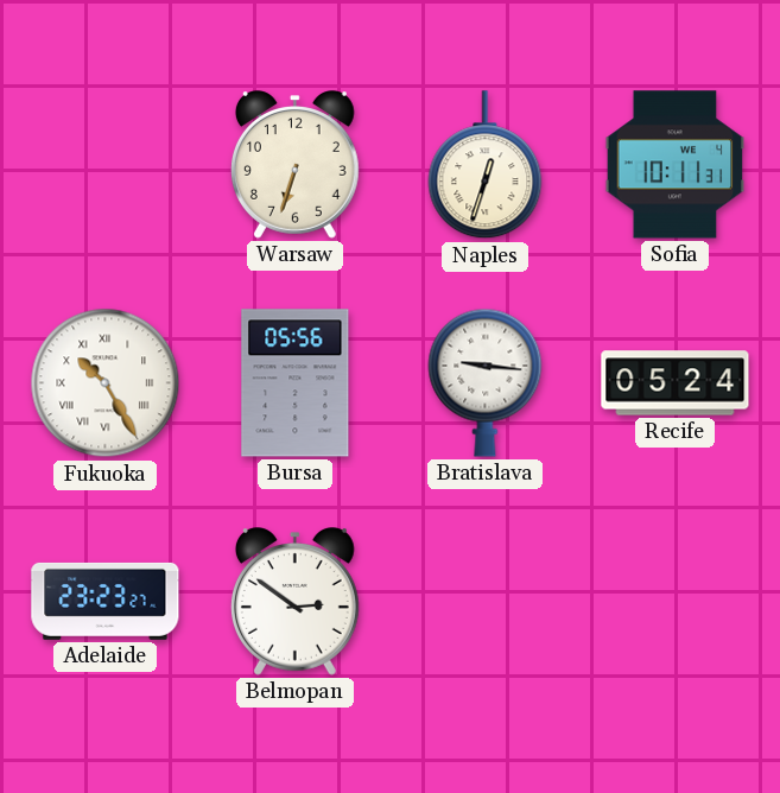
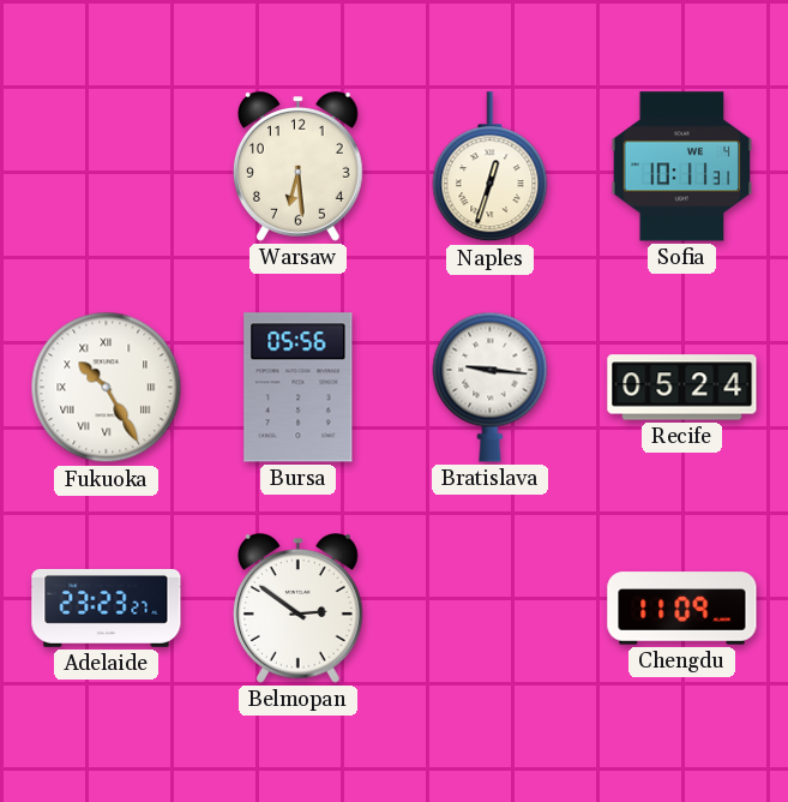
Warsaw: 6:33 -> 6:29 (297, 167)
Chengdu: none -> 11:09 (682, 609)
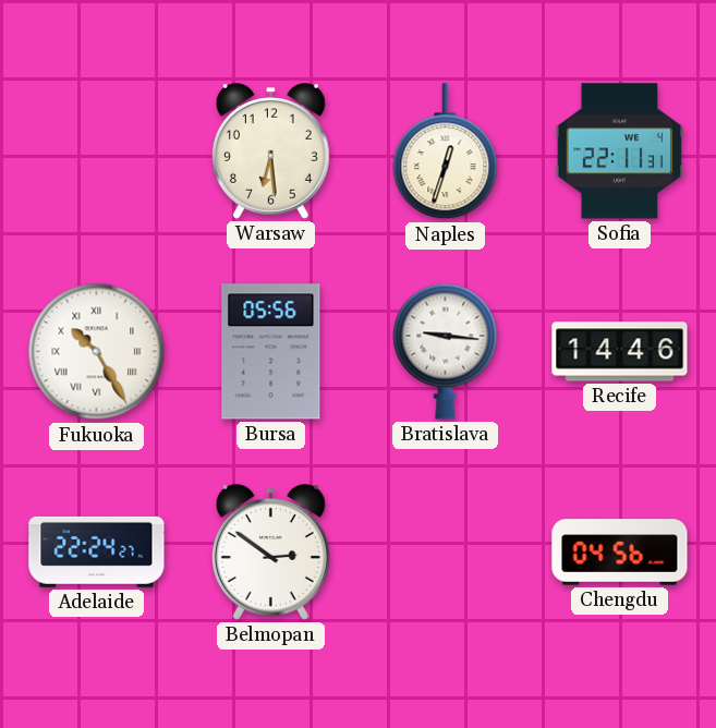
Sofia: 10:11 -> 22:11 (620, 151)
Recife: 05:24 -> 14:46 (620, 352)
Adelaide: 23:23 -> 22:24 (97, 551)
Chengdu: 11:09 -> 04:56 (620, 553)
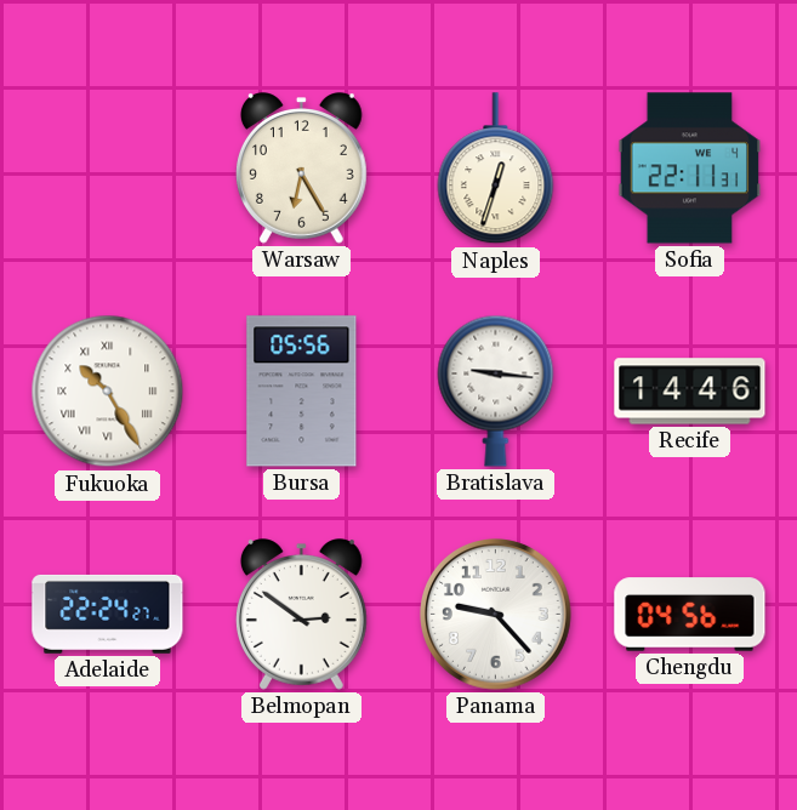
Warsaw: 6:29 -> 6:25 (301, 169)
Panama: none -> 9:23 (496, 615)
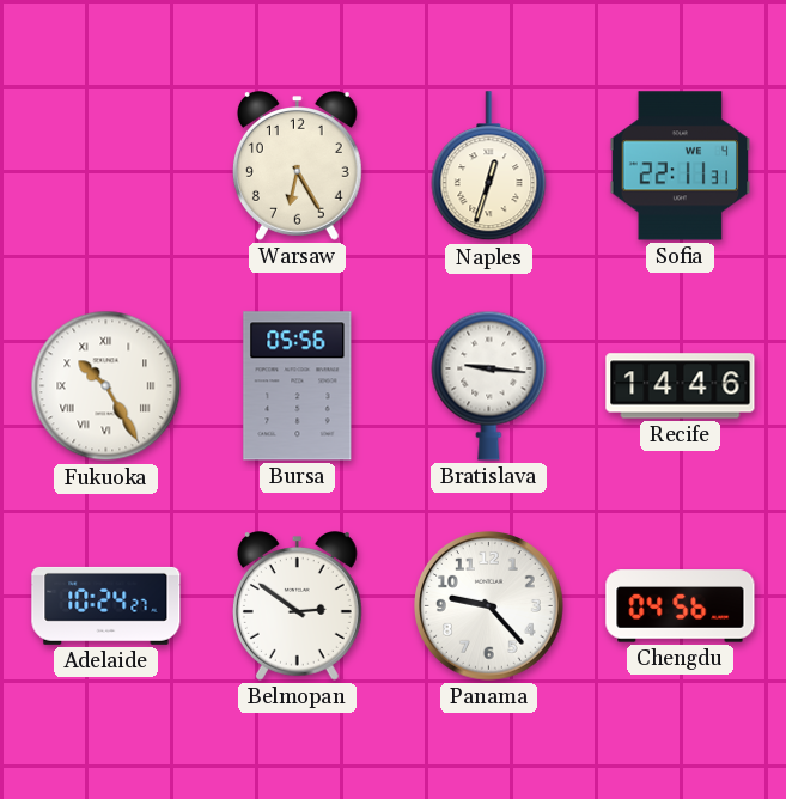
Adelaide: 22:24 -> 10:24 (106, 605)
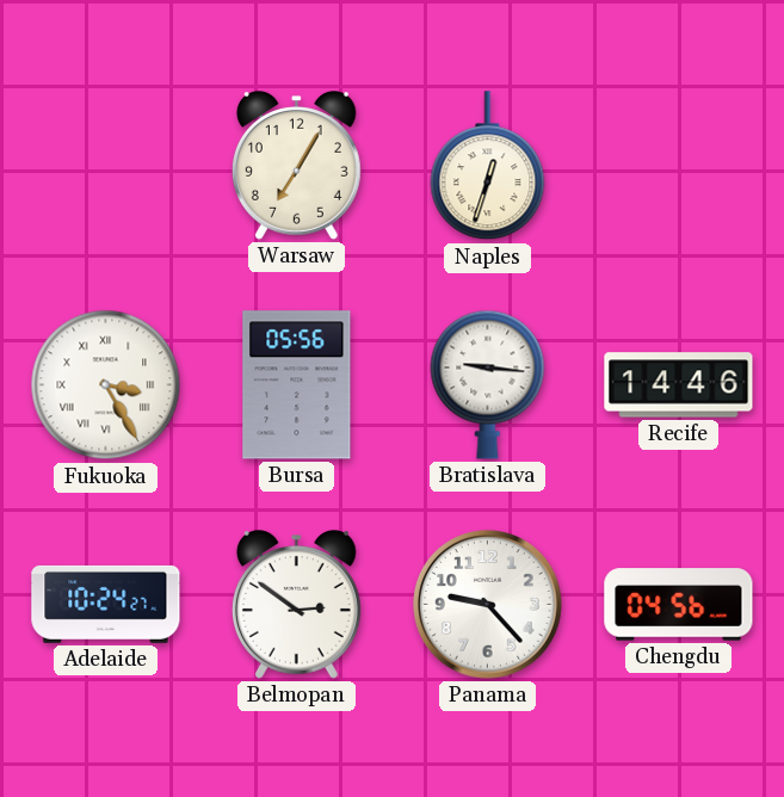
Warsaw: 6:25 -> 7:05 (296, 166)
Sofia: 22:11 -> none (681, 166)
Fukuoka: 10:25 -> 3:25 (106, 385)
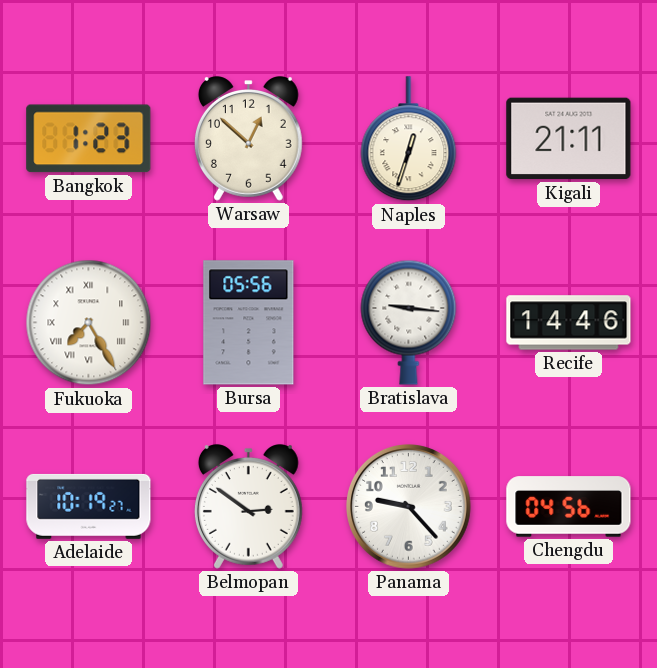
Bangkok: none -> 1:23 (89, 139)
Warsaw: 7:05 -> 12:52 (248, 139)
Kigali: none -> 21:11 (569, 139)
Fukuoka: 3:25 -> 7:25 (89, 323)
Adelaide: 10:24 -> 10:19 (89, 506)
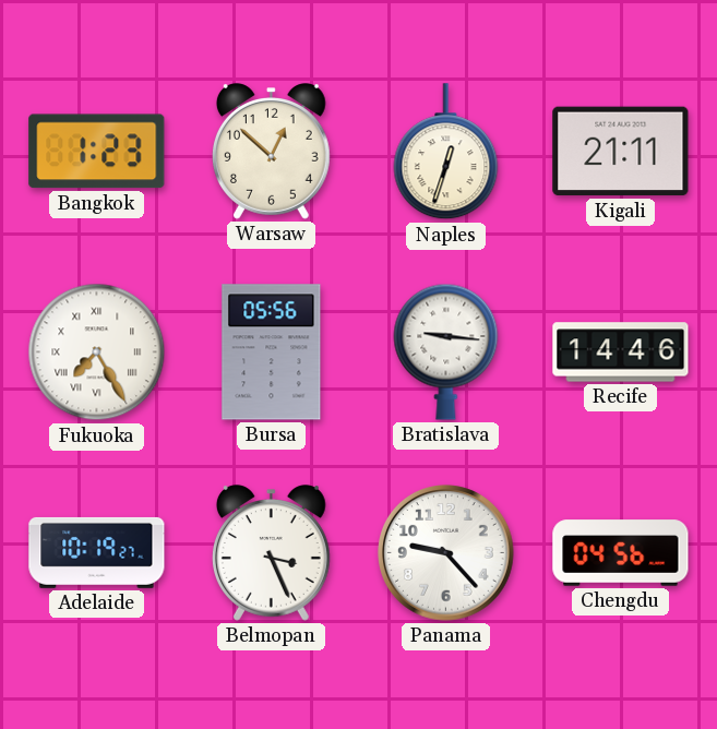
Belmopan: 2:51 -> 3:26 (271, 553)
